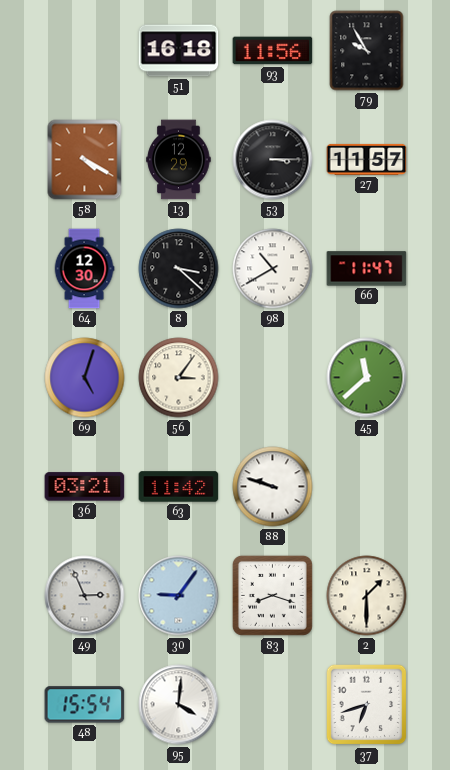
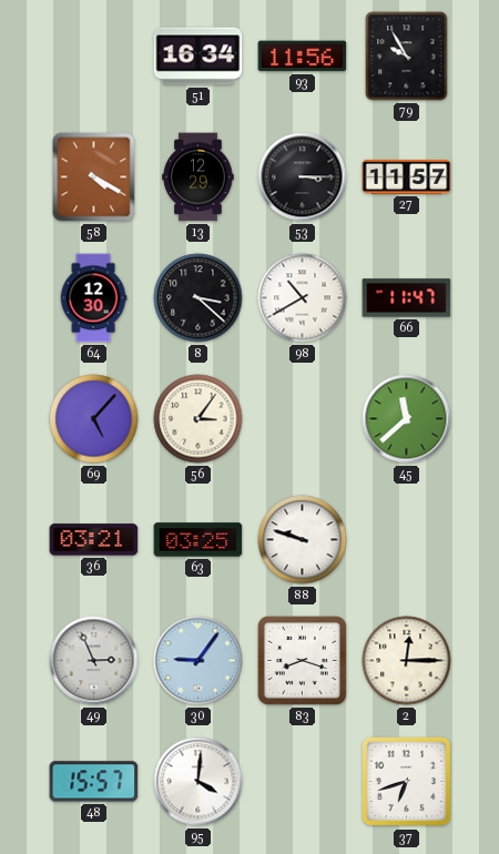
51: 16:18 -> 16:34 (198, 57)
69: 5:03 -> 5:07 (94, 419)
63: 11:42 -> 03:25 (198, 540)
2: 1:30 -> 12:15 (407, 661)
48: 15:54 -> 15:57 (94, 782)
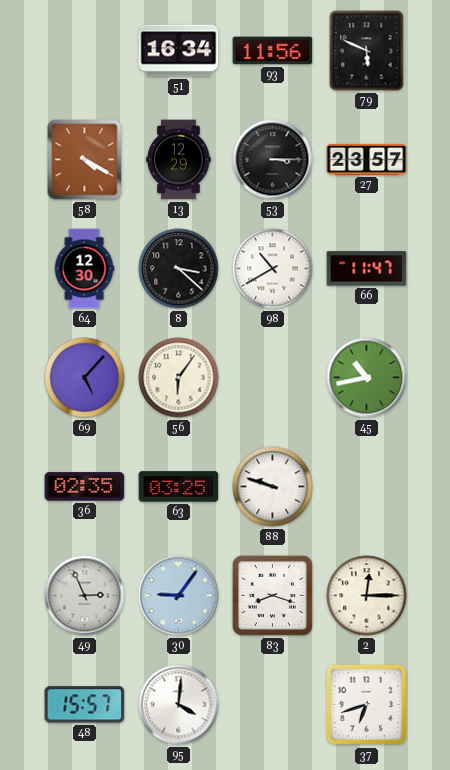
79: 9:55 -> 5:49 (367, 51)
27: 11:57 -> 23:57 (367, 159)
56: 3:06 -> 6:06 (179, 378)
45: 11:38 -> 10:43 (367, 378)
36: 03:21 -> 02:35 (85, 487)
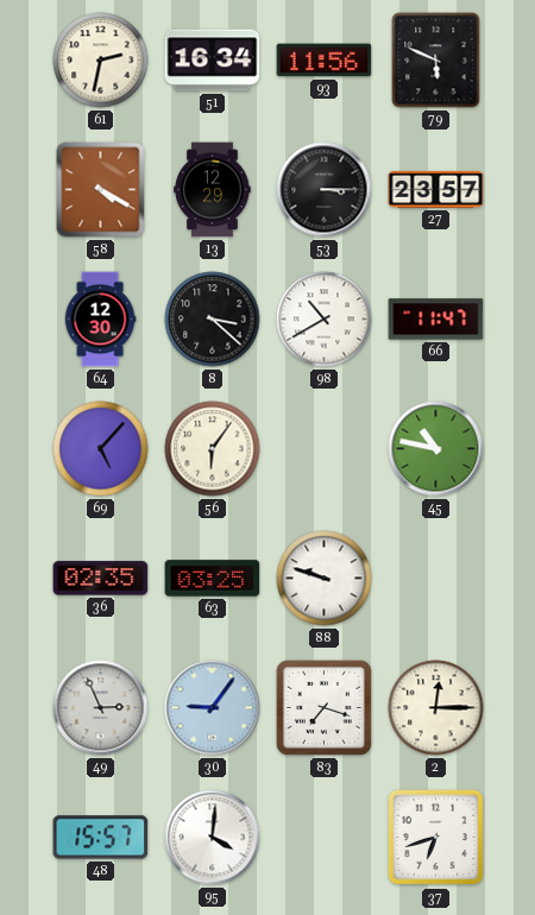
61: none -> 2:32 (101, 61)
45: 10:43 -> 10:47 (436, 449)
83: 8:18 -> 7:18 (323, 707)
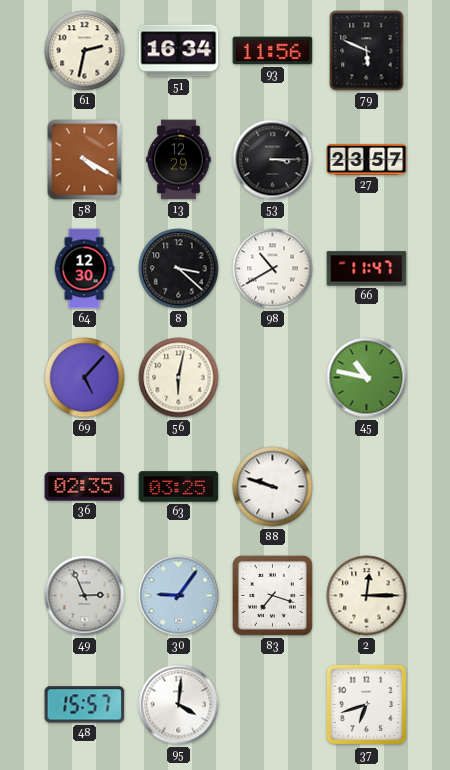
56: 6:06 -> 6:02 (179, 378)
